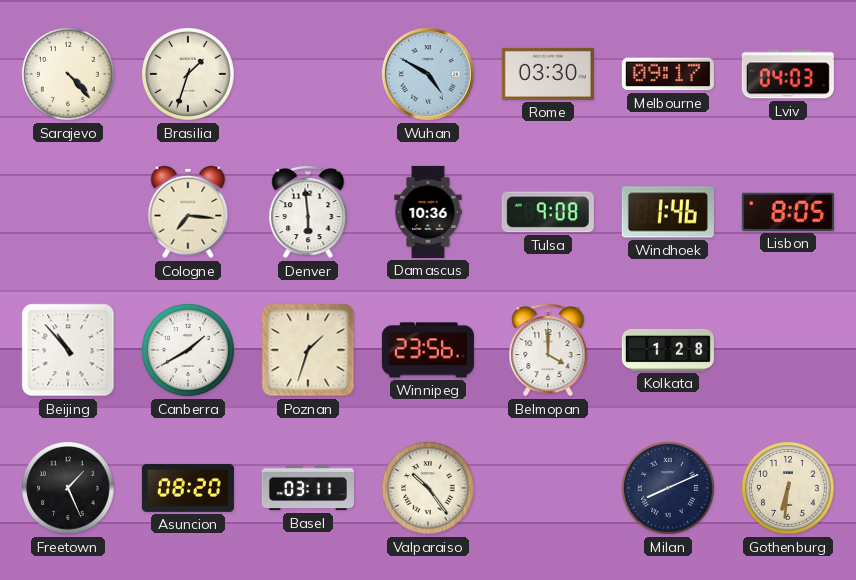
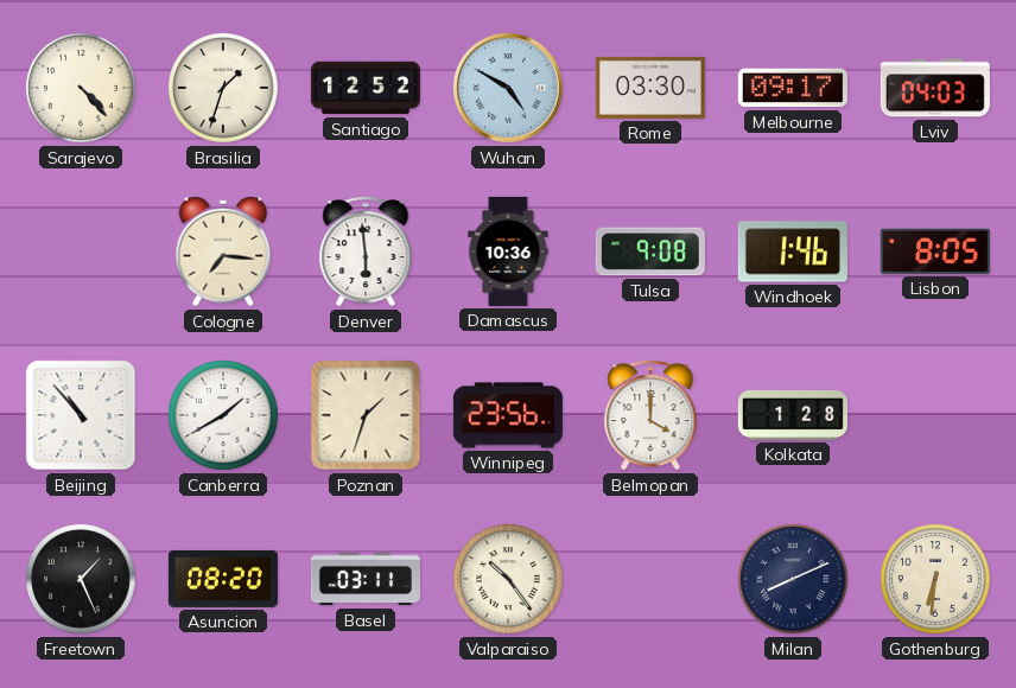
Santiago: none -> 12:52 (366, 88)
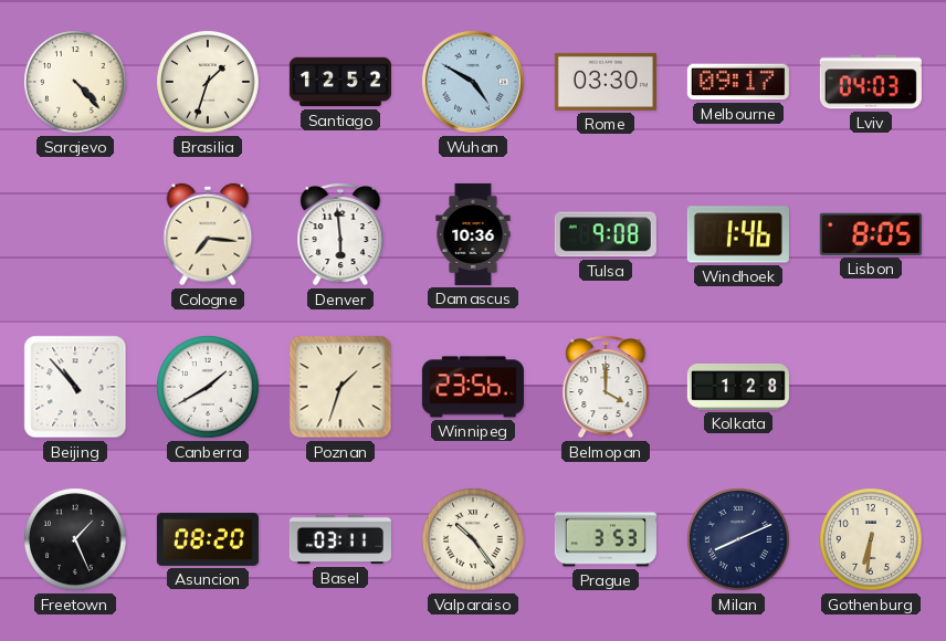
Prague: none -> 3:53 (606, 539)
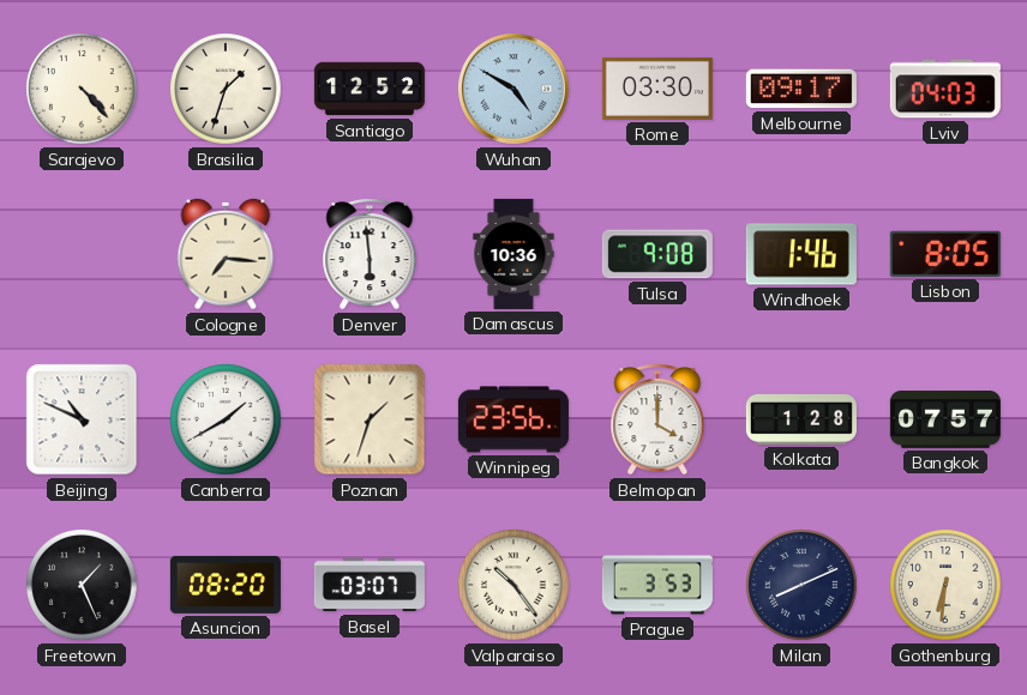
Beijing: 10:53 -> 10:49 (82, 419)
Bangkok: none -> 07:57 (945, 419)
Basel: 03:11 -> 03:07 (370, 585)
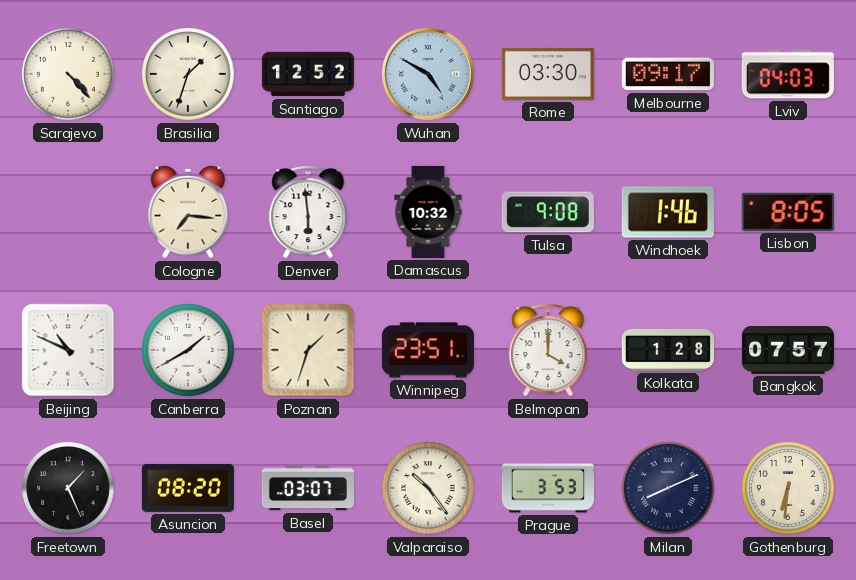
Damascus: 10:36 -> 10:32 (428, 212)
Winnipeg: 23:56 -> 23:51 (428, 350)
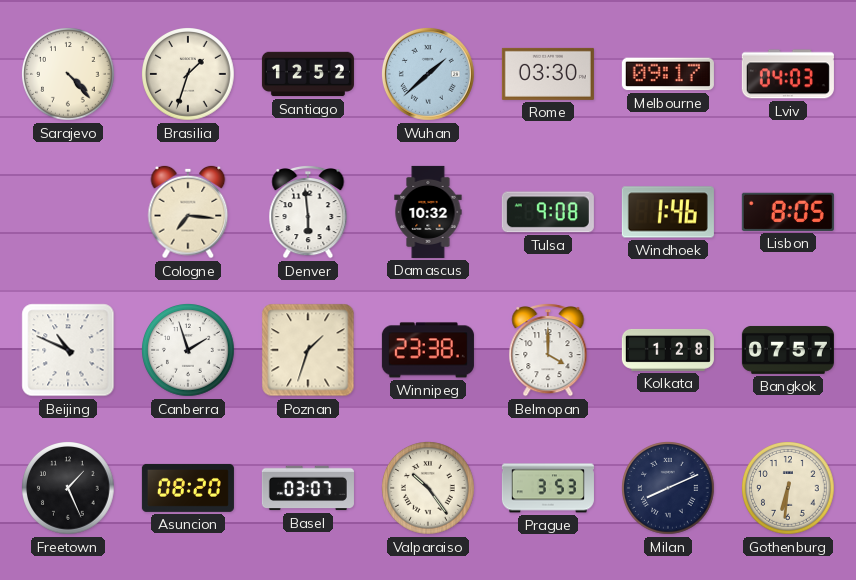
Wuhan: 4:50 -> 1:38 (428, 74)
Canberra: 1:40 -> 1:57 (189, 351)
Winnipeg: 23:51 -> 23:38 (428, 350)
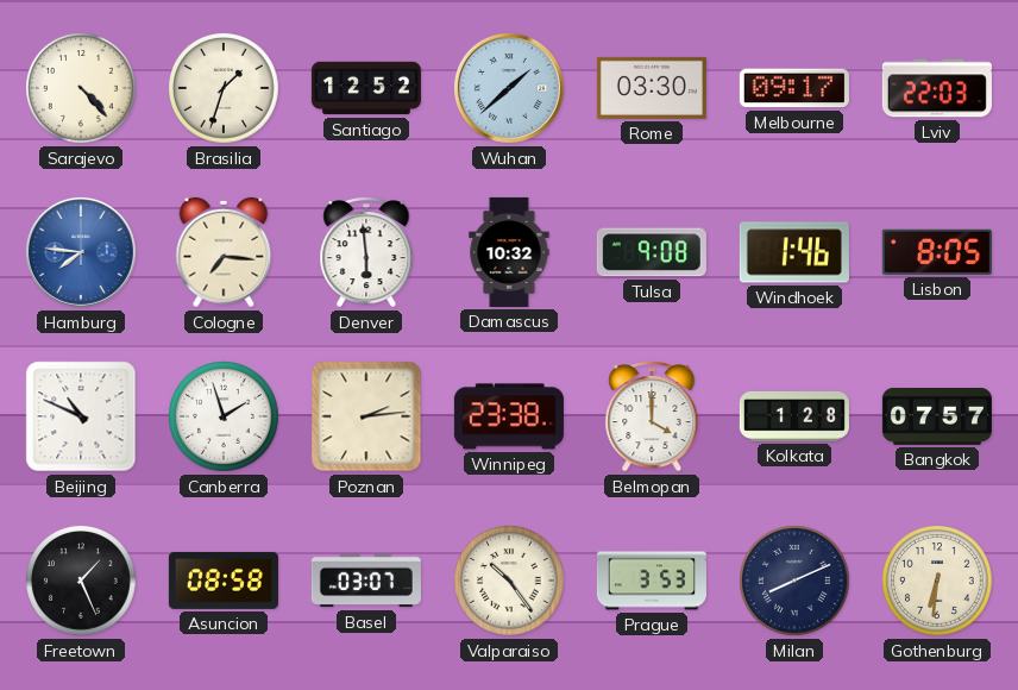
Lviv: 04:03 -> 22:03 (937, 88)
Hamburg: none -> 7:46 (81, 252)
Poznan: 1:33 -> 2:14 (366, 416)
Asuncion: 08:20 -> 08:58 (224, 581)
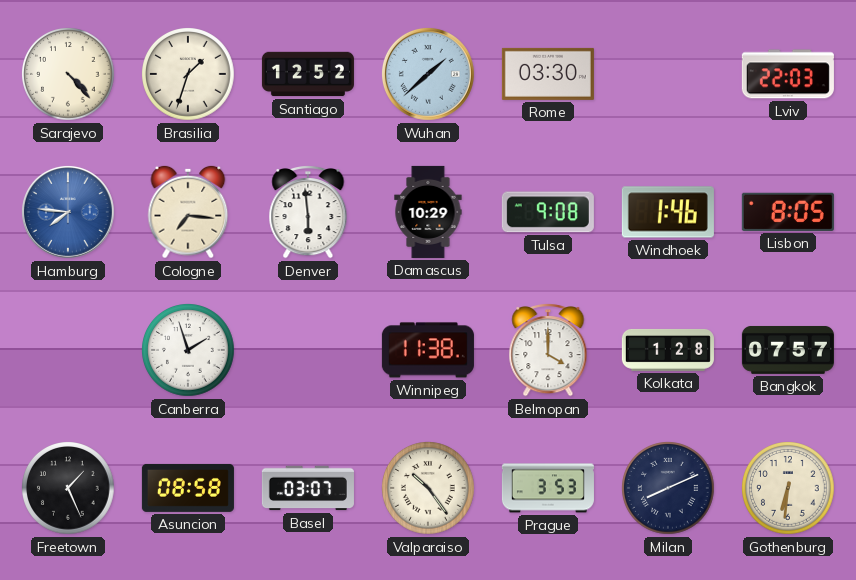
Melbourne: 09:17 -> none (794, 88)
Damascus: 10:32 -> 10:29 (428, 212)
Beijing: 10:49 -> none (81, 416)
Poznan: 2:14 -> none (366, 416)
Winnipeg: 23:38 -> 11:38 (428, 350)
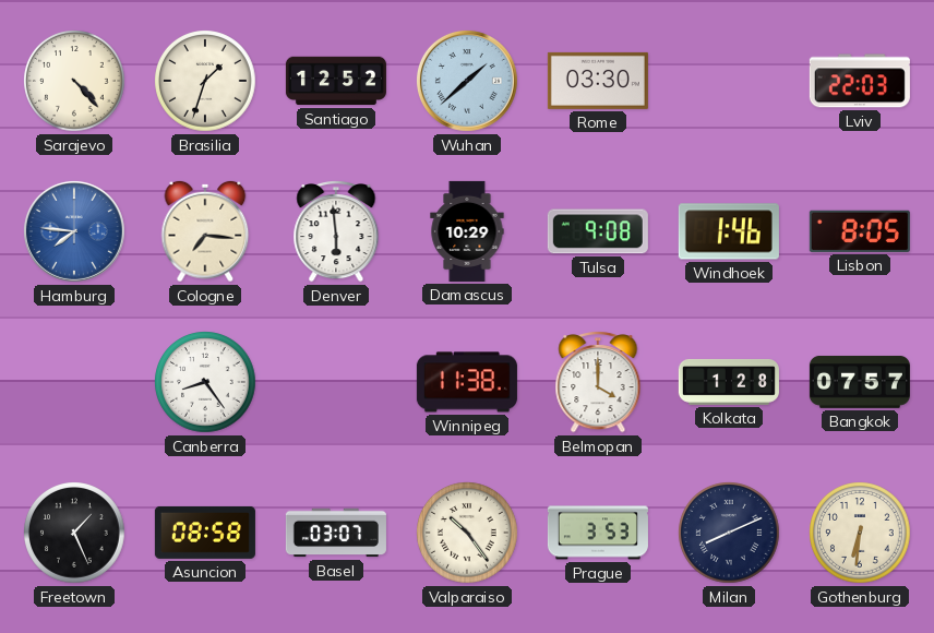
Canberra: 1:57 -> 8:24 (206, 383)
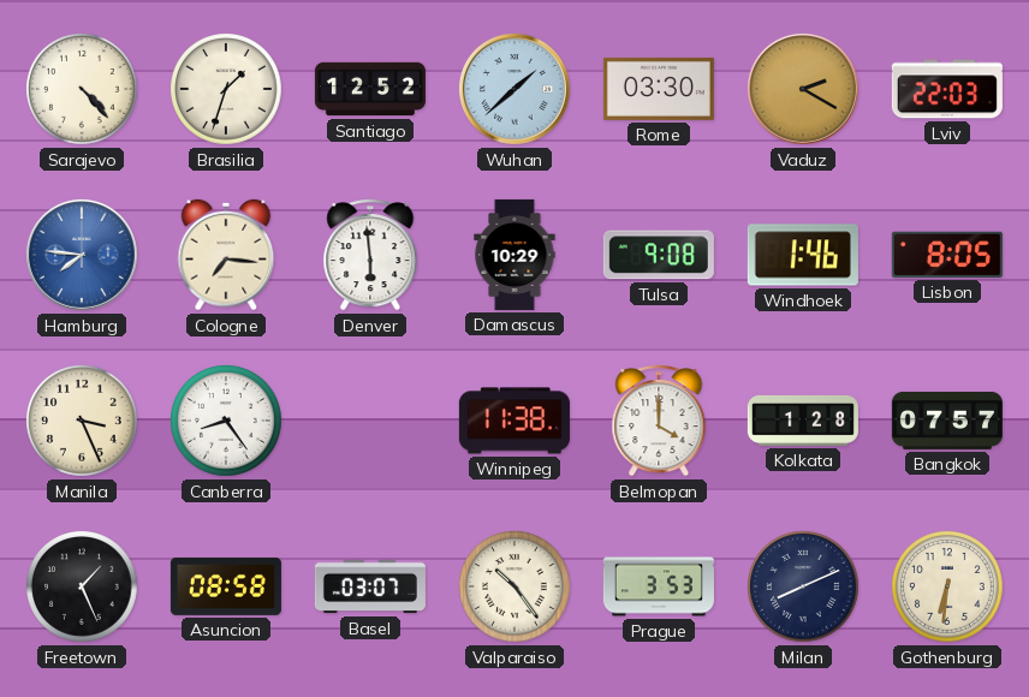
Vaduz: none -> 2:20 (803, 89)
Manila: none -> 3:26 (83, 422)
